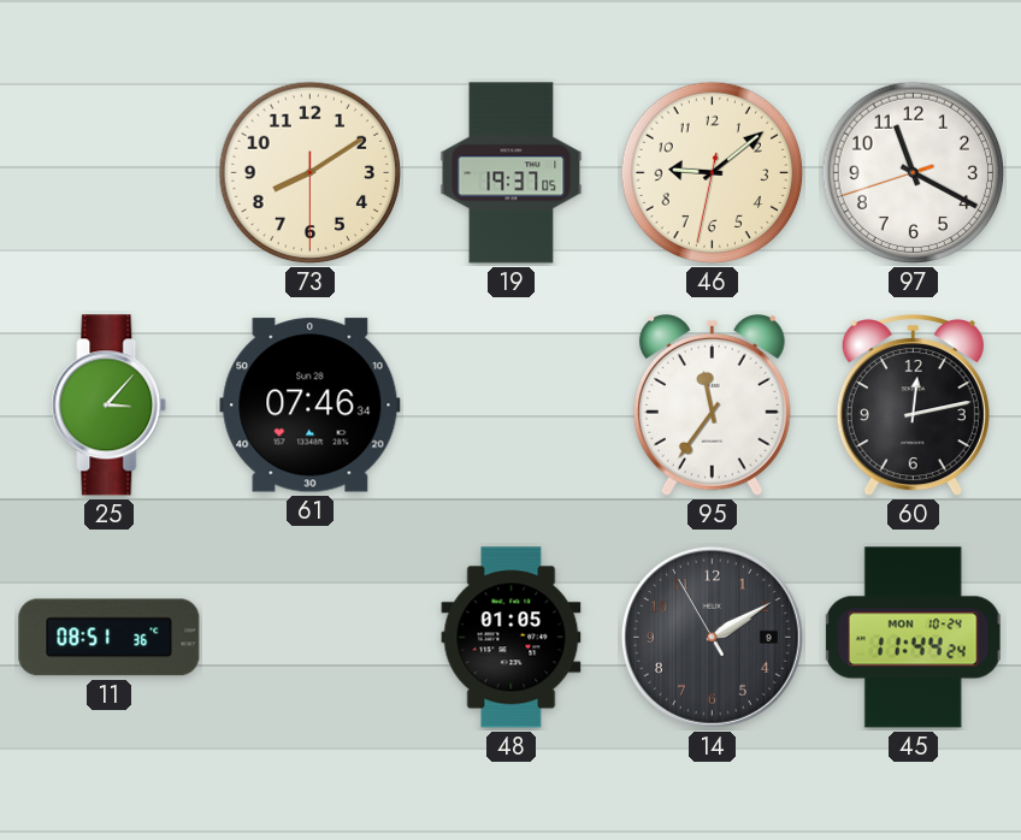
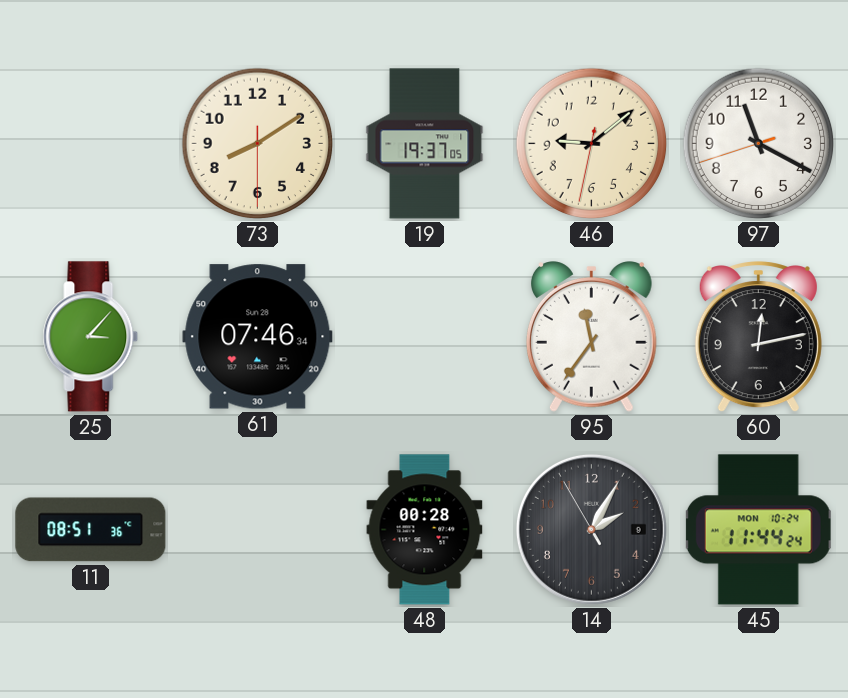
48: 01:05 -> 00:28 (425, 530)
14: 2:09 -> 2:04 (591, 529)
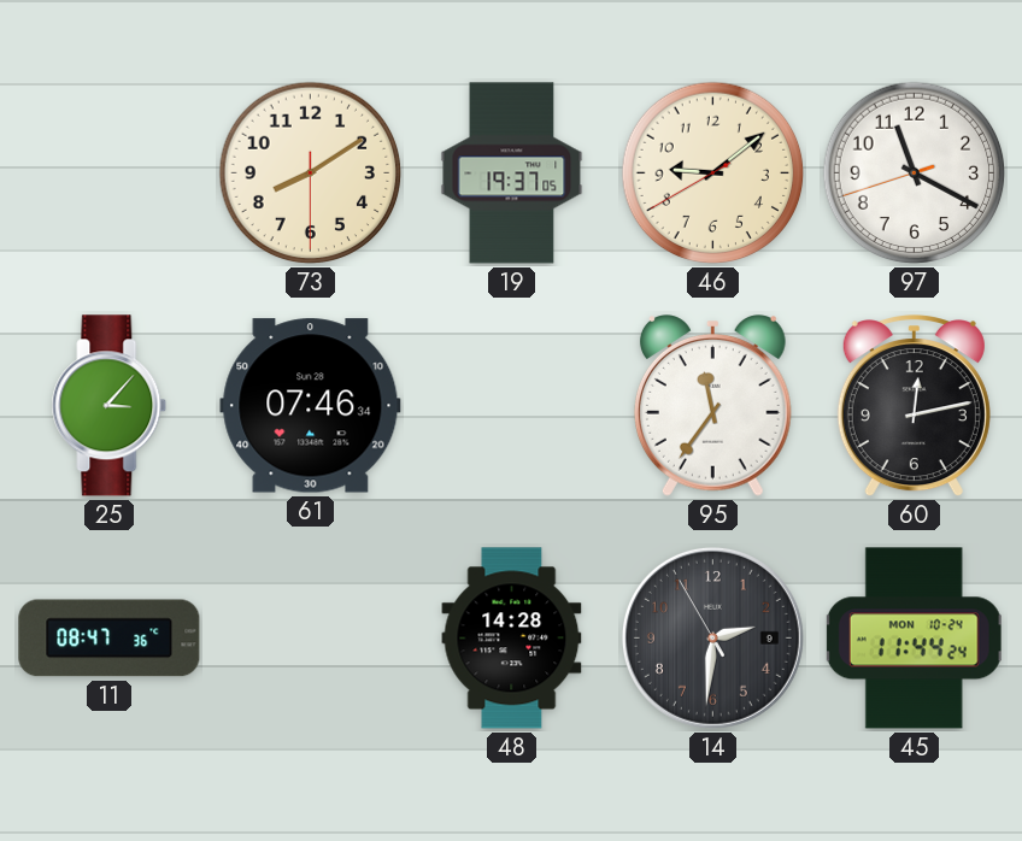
46: 9:08:32 -> 9:08:40 (713, 174)
11: 08:51 -> 08:47 (110, 639)
48: 00:28 -> 14:28 (512, 639)
14: 2:04 -> 2:30 (712, 637)
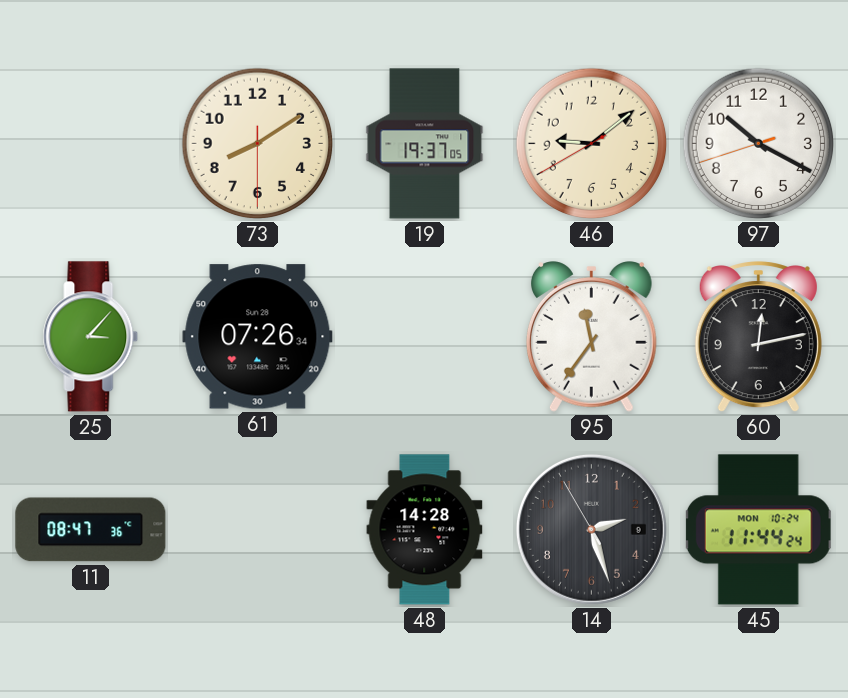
97: 11:19 -> 10:19 (759, 144)
61: 07:46 -> 07:26 (258, 337)
14: 2:30 -> 2:26 (591, 529)
